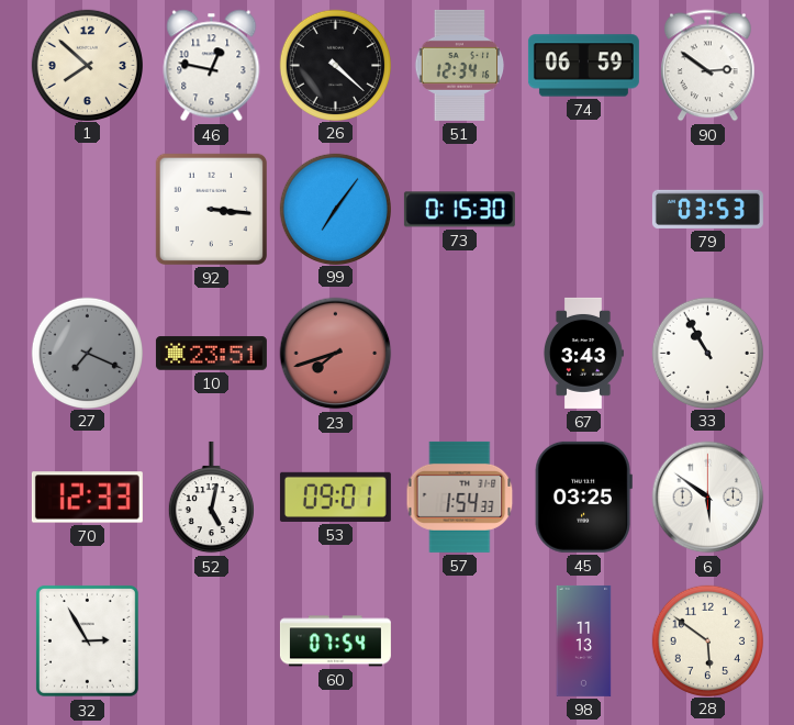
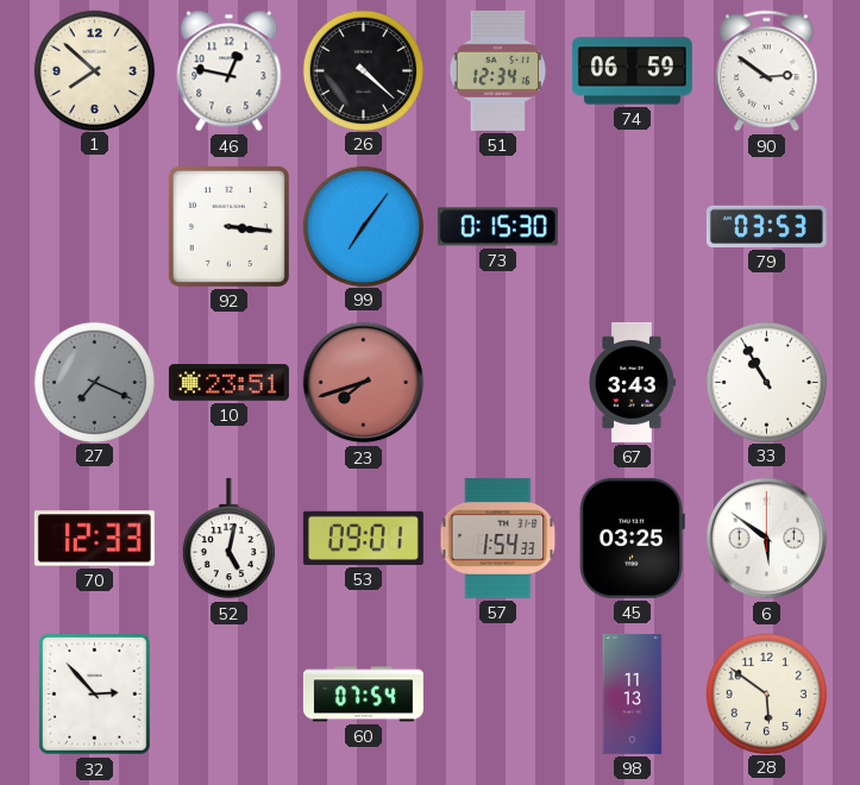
32: 2:55 -> 2:53 (94, 693)
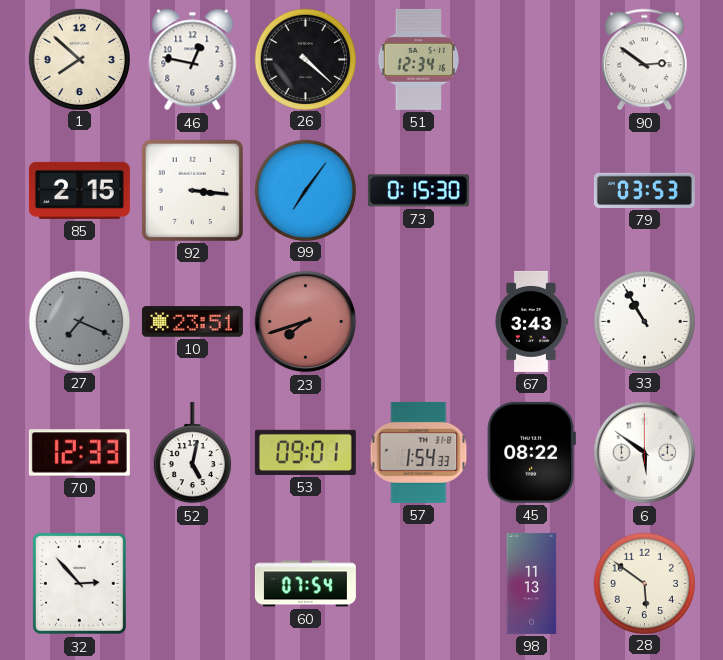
74: 06:59 -> none (632, 71)
85: none -> 2:15 (79, 190)
45: 03:25 -> 08:22 (531, 452)
